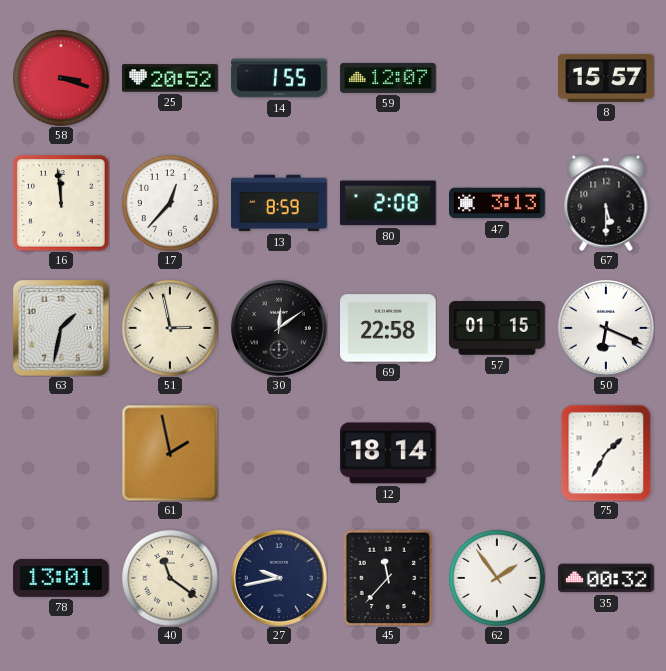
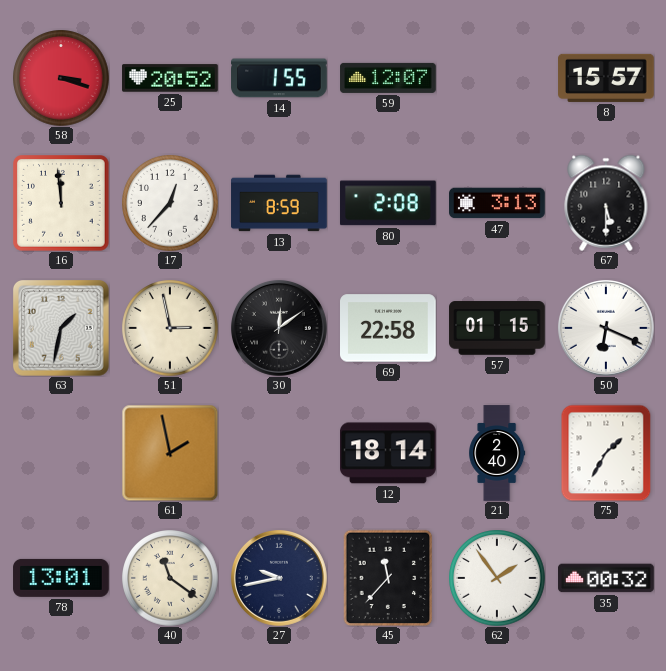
21: none -> 2:40 (497, 453)
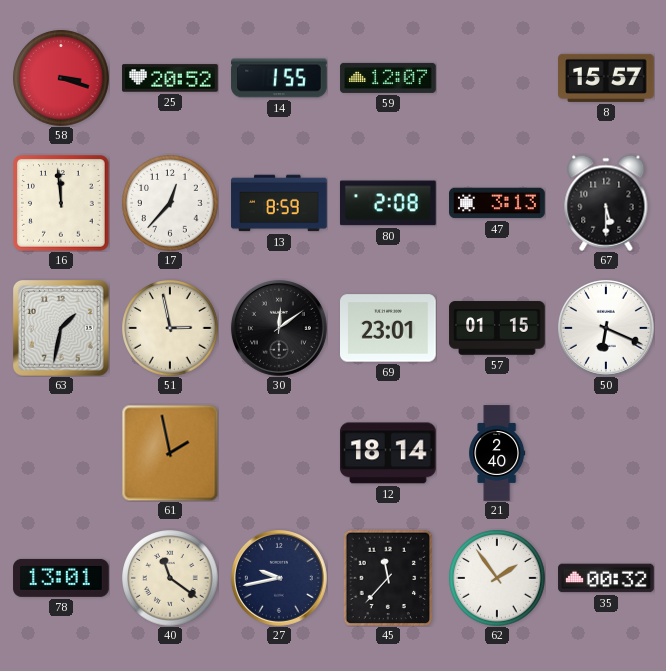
69: 22:58 -> 23:01 (389, 328)
75: 1:35 -> none (606, 453)
